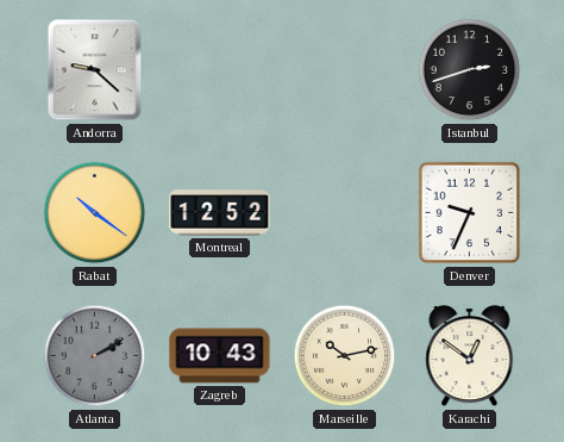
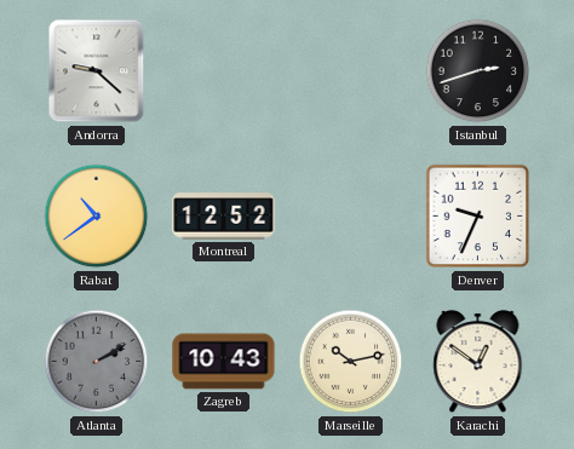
Rabat: 10:21 -> 10:39 (97, 217)
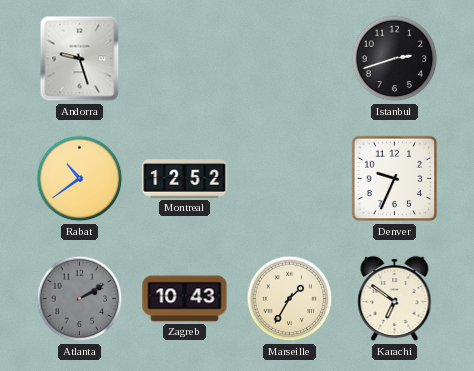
Andorra: 9:22 -> 9:27 (80, 59)
Marseille: 10:13 -> 1:35 (290, 299)
Karachi: 12:51 -> 6:51 (395, 299)
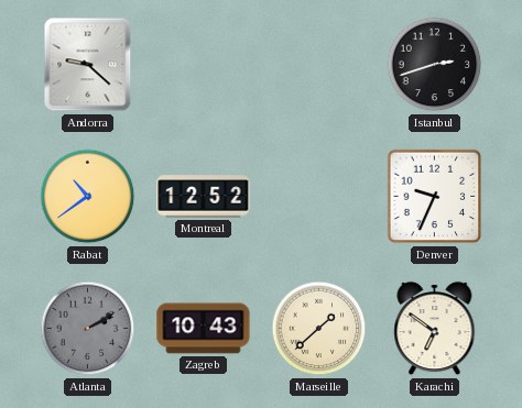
Andorra: 9:27 -> 9:22 (88, 65)
Marseille: 1:35 -> 1:38 (319, 329)
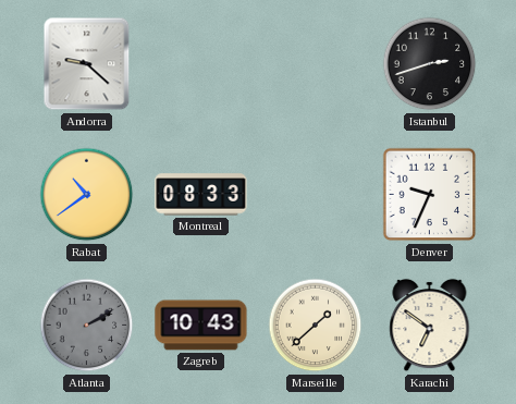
Montreal: 12:52 -> 08:33 (201, 195)
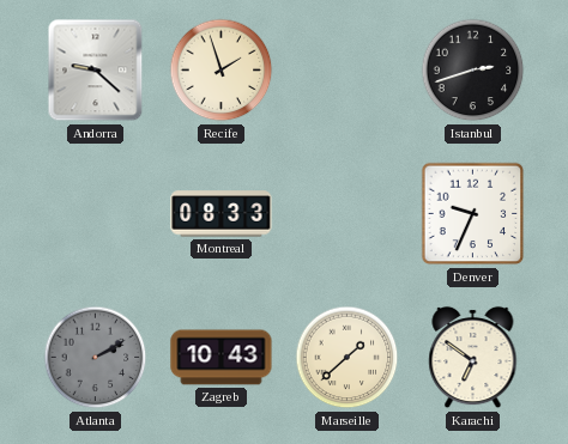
Recife: none -> 1:57 (222, 71)
Rabat: 10:39 -> none (87, 195)
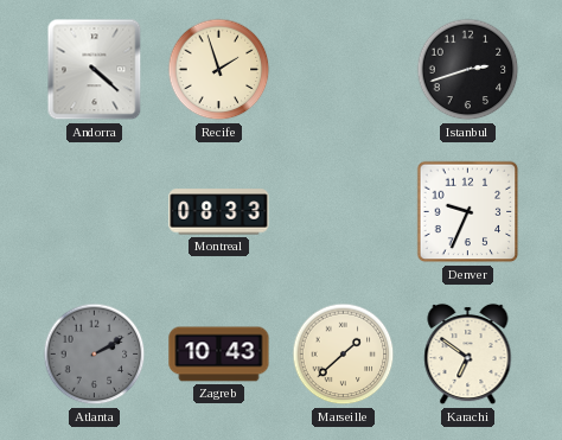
Andorra: 9:22 -> 4:22 (95, 70)
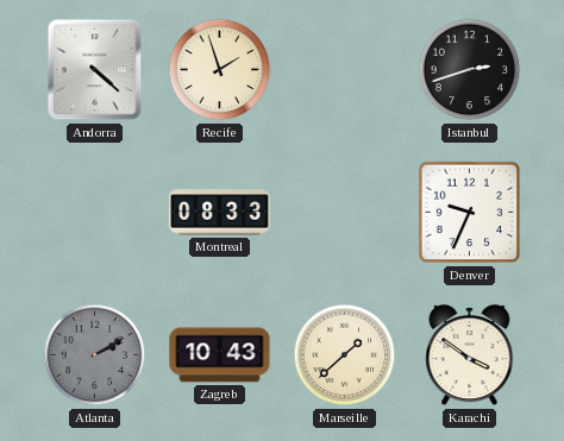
Karachi: 6:51 -> 3:51 (470, 355)
